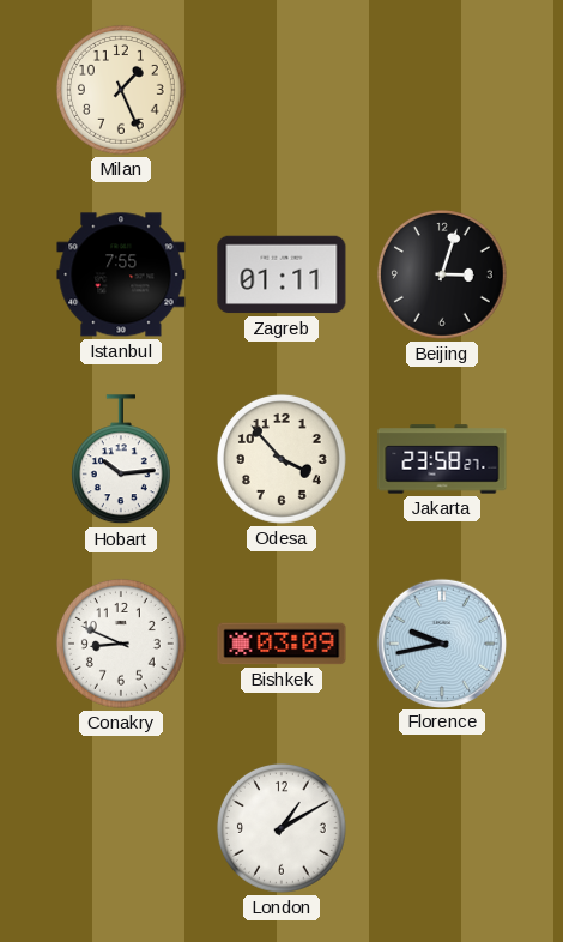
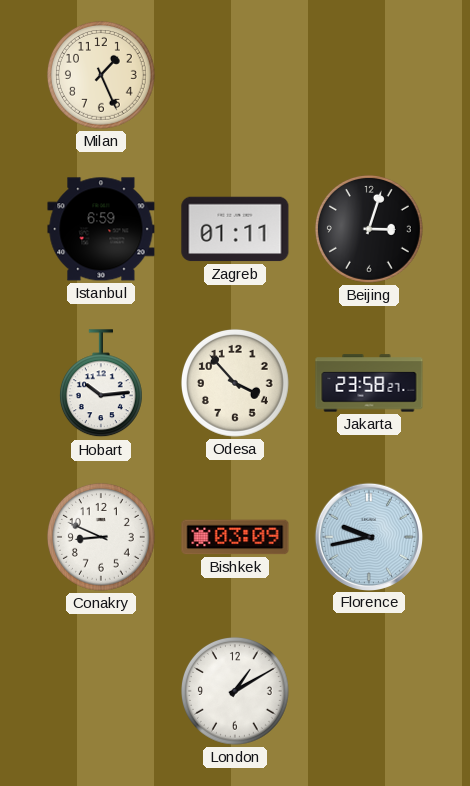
Istanbul: 7:55 -> 6:59 (101, 229)
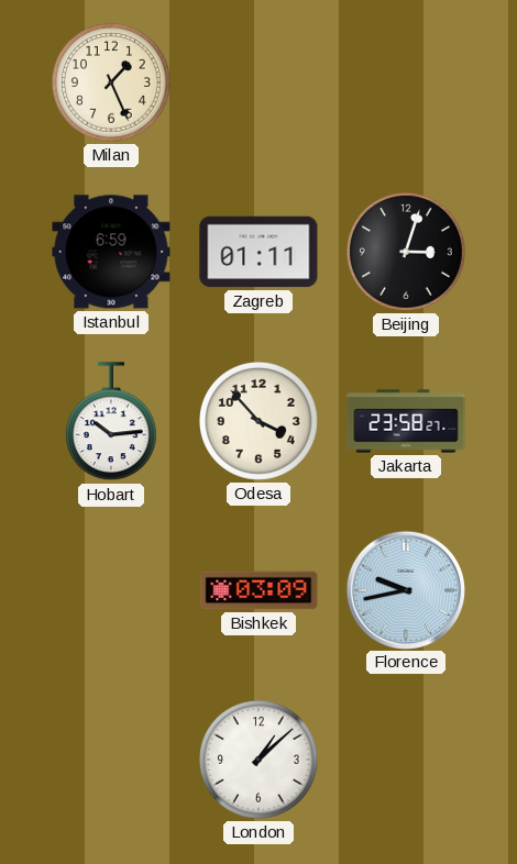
Conakry: 8:49 -> none (101, 537)
London: 1:10 -> 1:08 (258, 760)
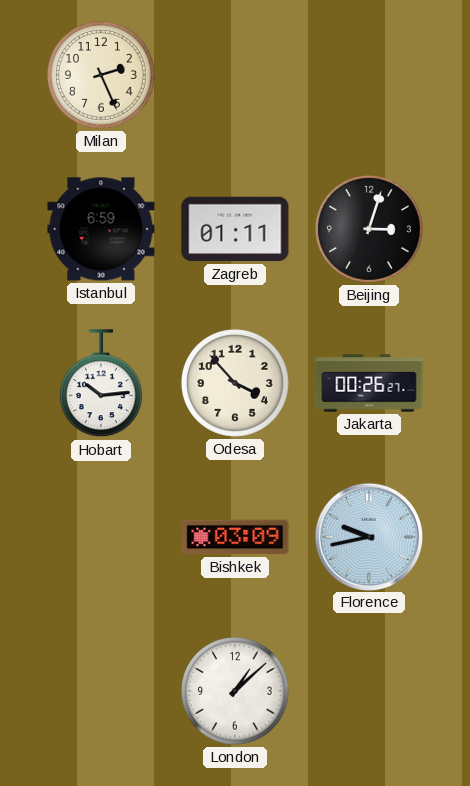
Milan: 1:26 -> 2:26 (101, 75)
Jakarta: 23:58 -> 00:26 (369, 383)
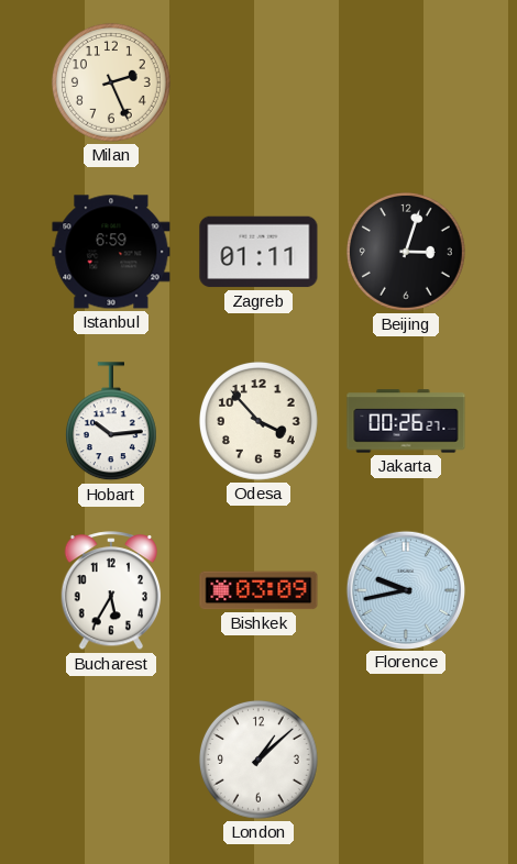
Bucharest: none -> 5:35 (111, 591)
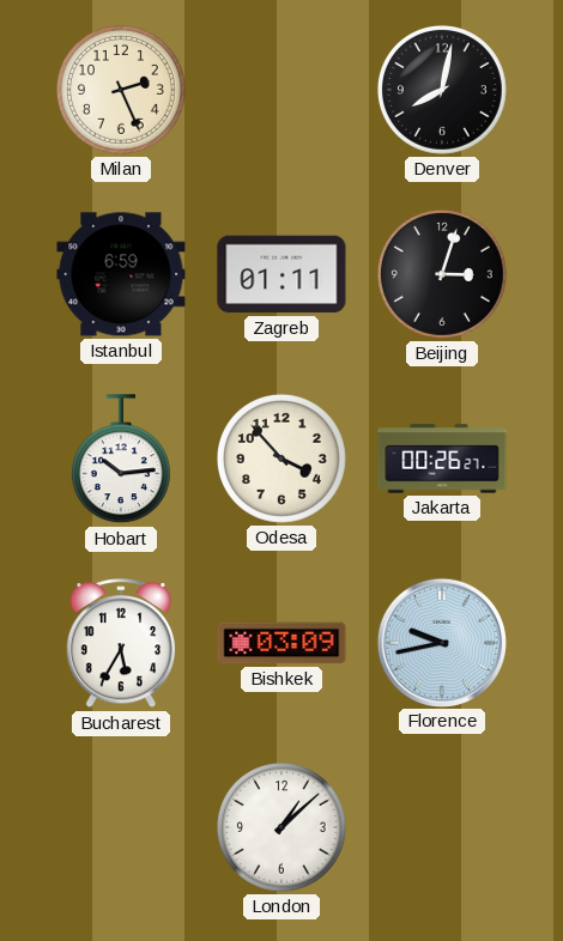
Denver: none -> 8:02 (442, 90)
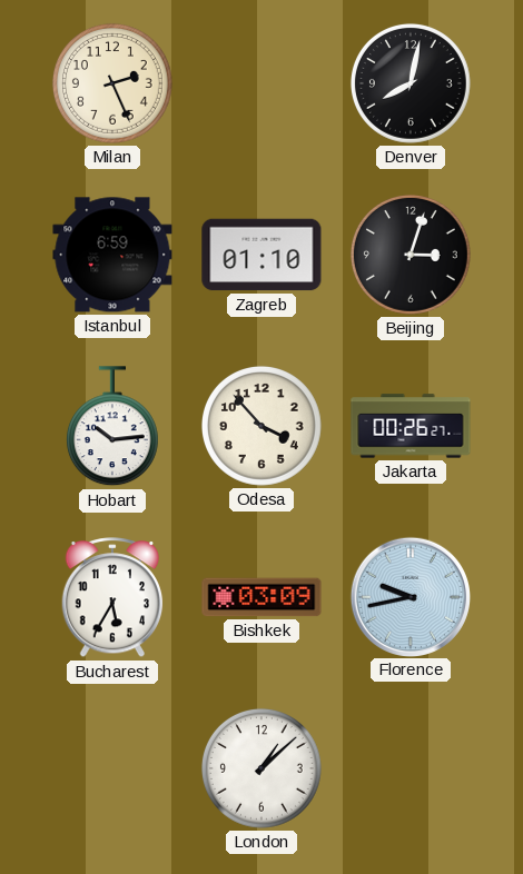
Zagreb: 01:11 -> 01:10 (261, 255)
